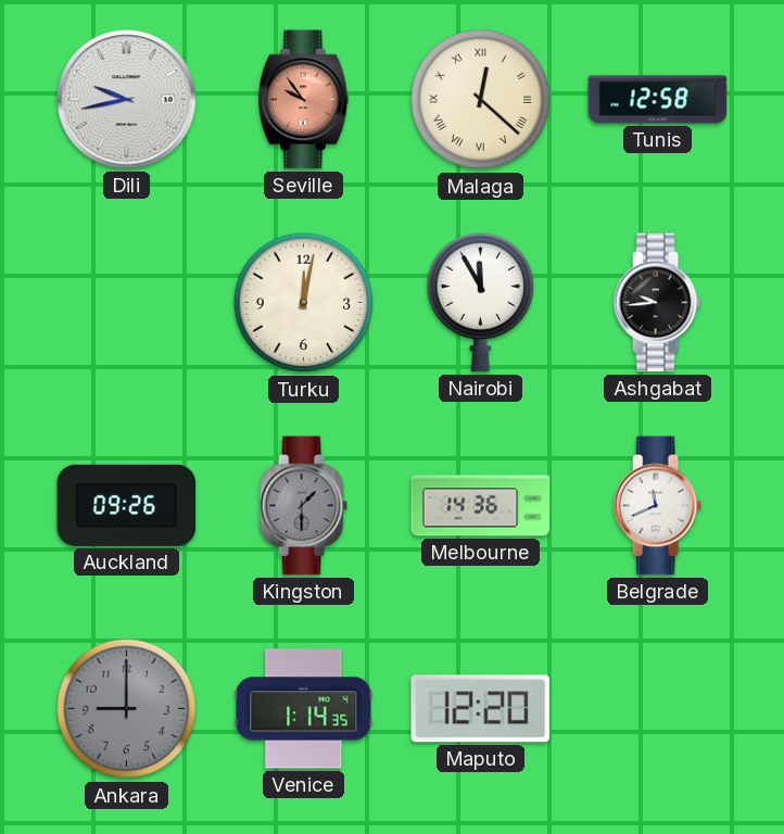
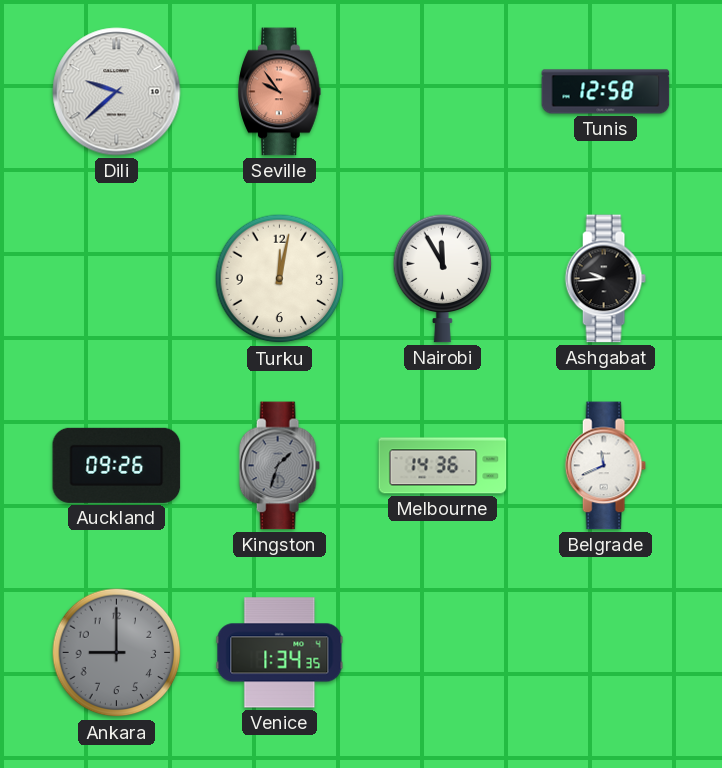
Dili: 9:43 -> 9:38 (117, 92)
Malaga: 12:22 -> none (481, 100)
Kingston: 1:30 -> 1:33 (279, 466)
Venice: 1:14 -> 1:34 (280, 653)
Maputo: 12:20 -> none (481, 709)
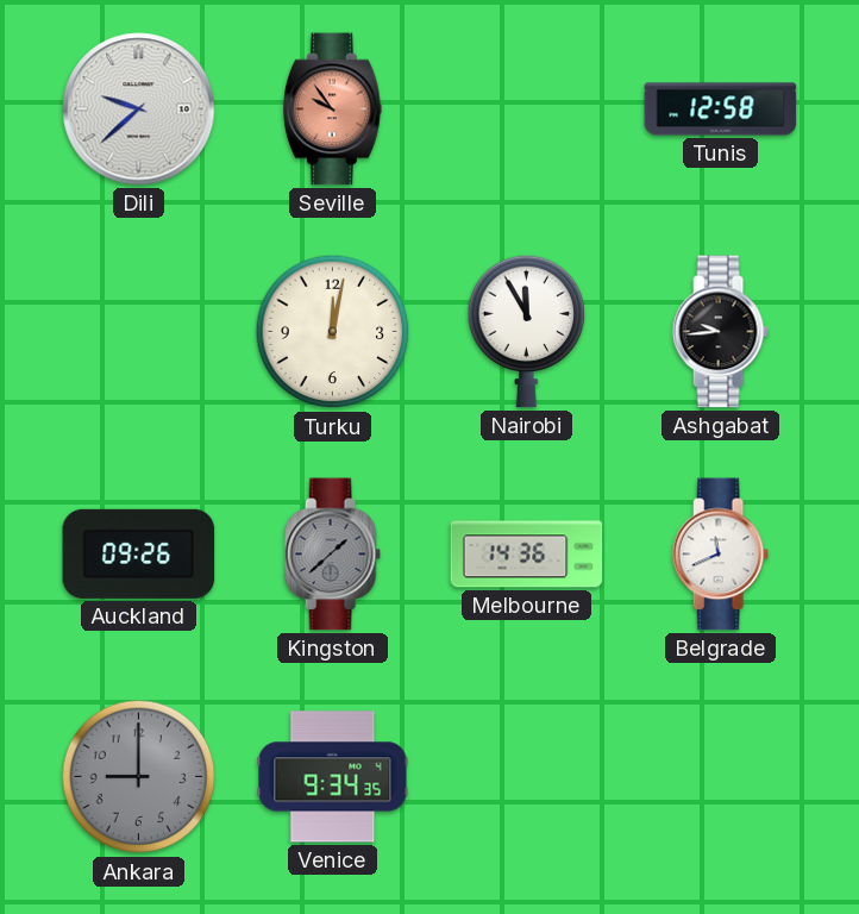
Kingston: 1:33 -> 1:38 (332, 555)
Venice: 1:34 -> 9:34 (333, 777)
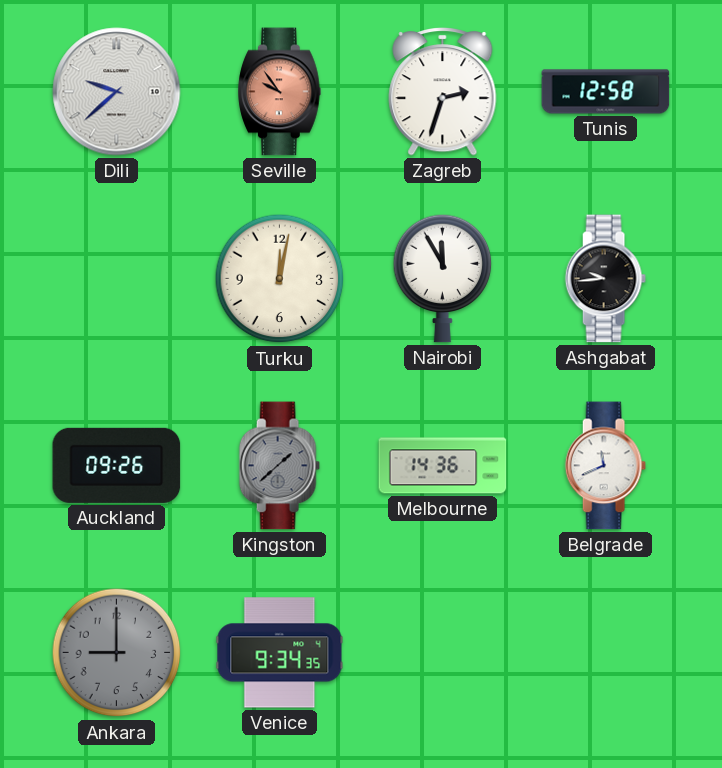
Zagreb: none -> 2:33 (443, 92)
